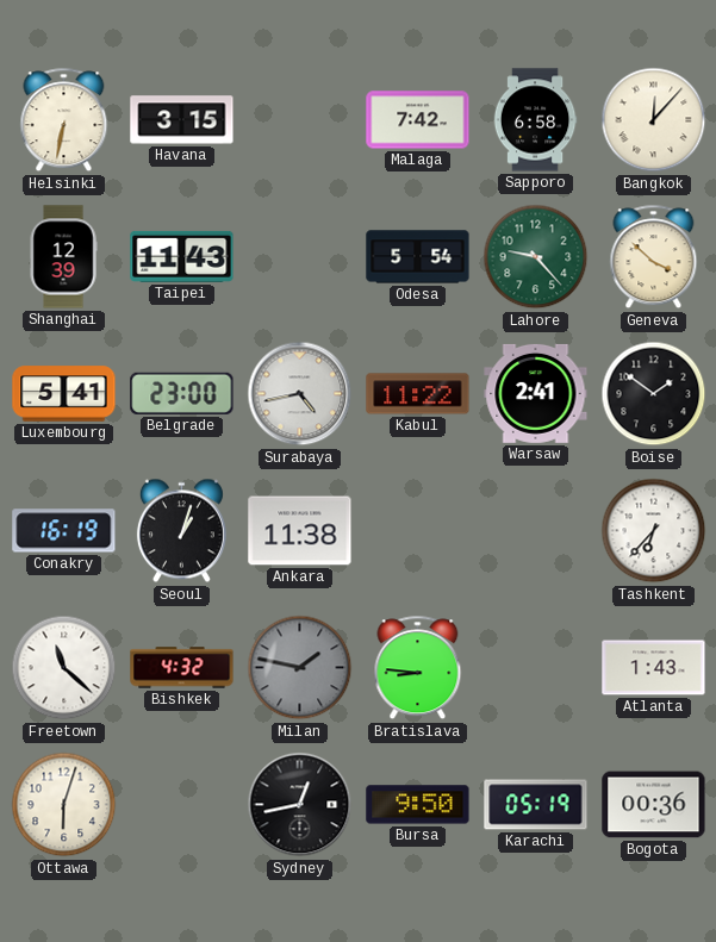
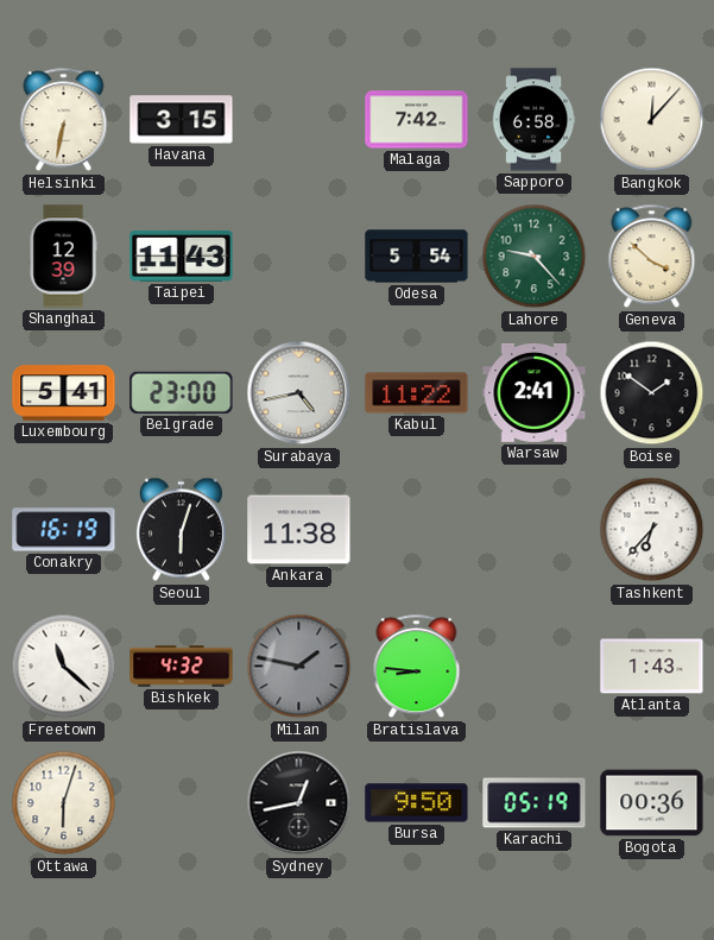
Seoul: 1:03 -> 6:03 (181, 530)
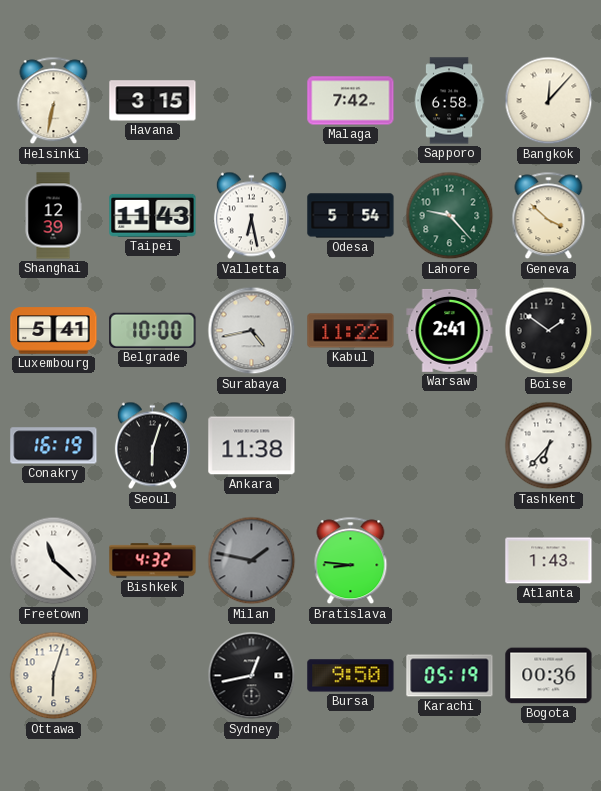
Valletta: none -> 6:28 (251, 216)
Belgrade: 23:00 -> 10:00 (153, 330)
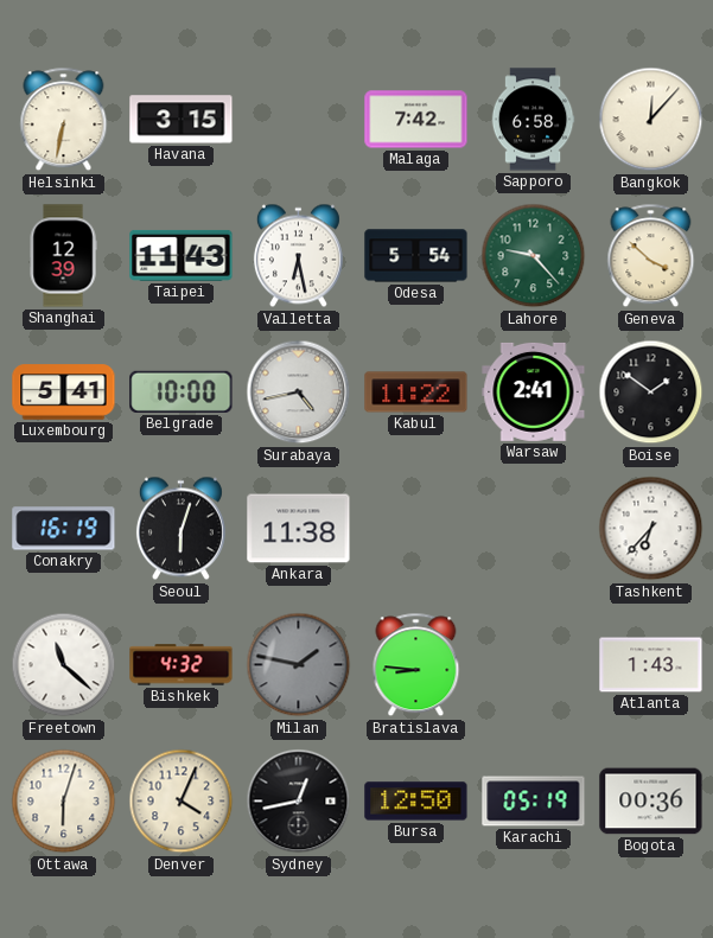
Denver: none -> 4:04 (182, 802)
Bursa: 9:50 -> 12:50 (416, 802)
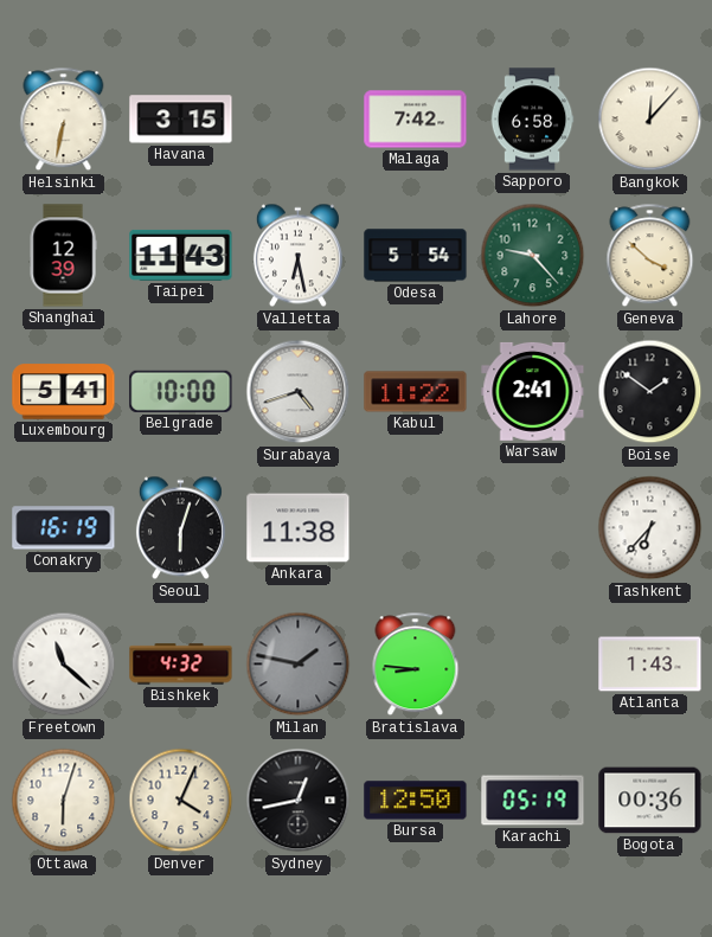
Surabaya: 4:43 -> 4:42 (299, 392)
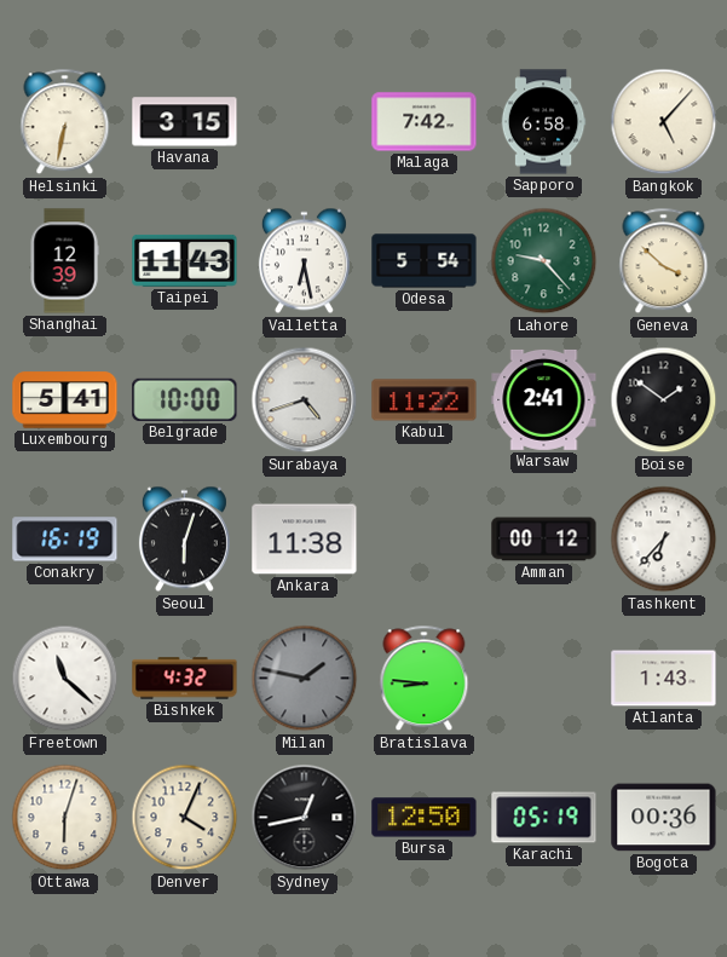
Bangkok: 12:07 -> 5:07 (664, 122)
Amman: none -> 00:12 (544, 540)
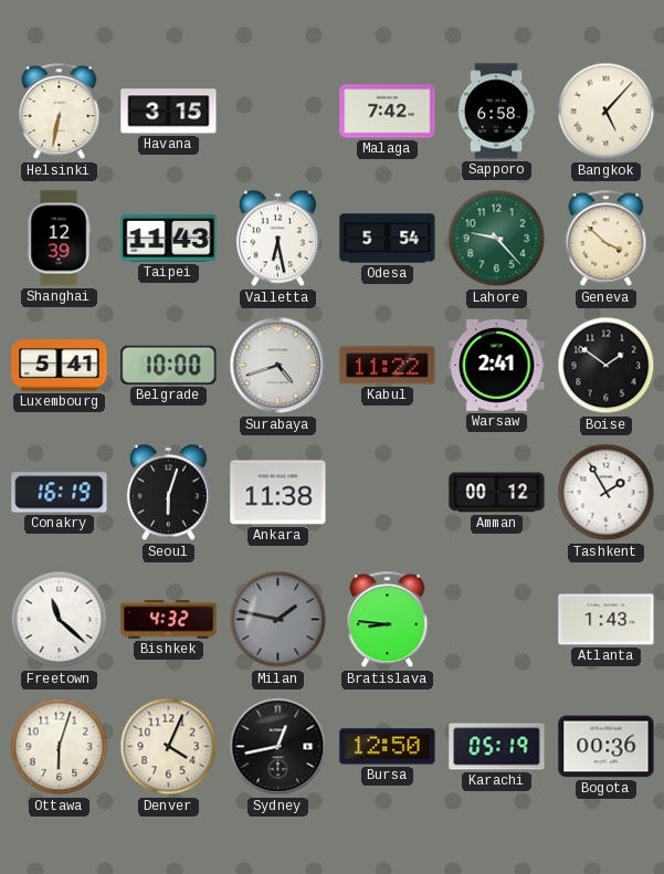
Tashkent: 6:37 -> 1:55 (607, 493)
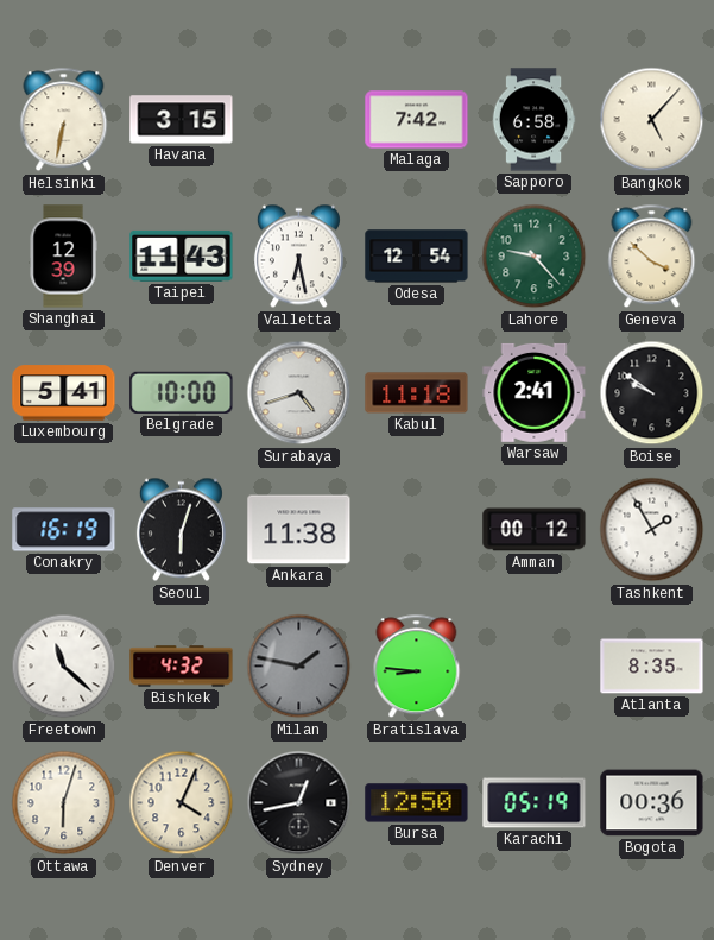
Odesa: 5:54 -> 12:54 (417, 257)
Kabul: 11:22 -> 11:18 (417, 393)
Boise: 1:51 -> 9:51 (652, 393)
Atlanta: 1:43 -> 8:35 (652, 667)
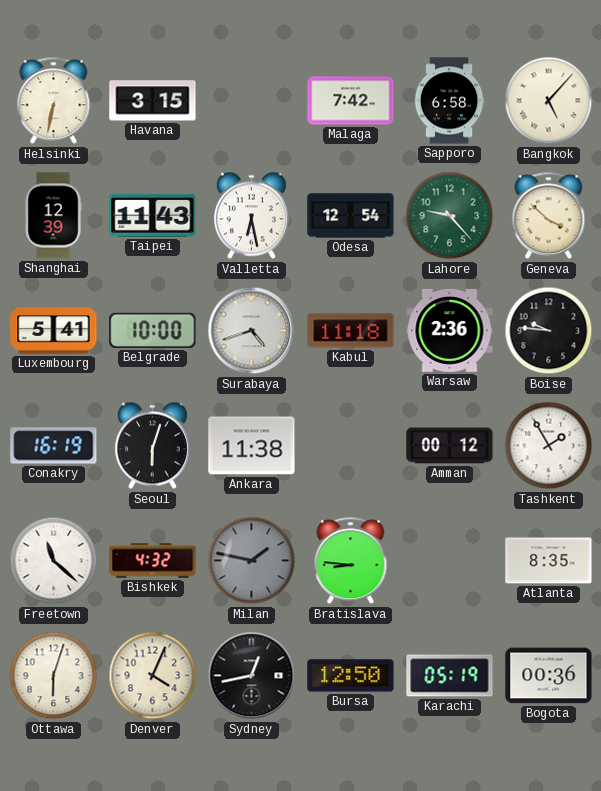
Warsaw: 2:41 -> 2:36 (450, 330)
Boise: 9:51 -> 9:46 (549, 331)
